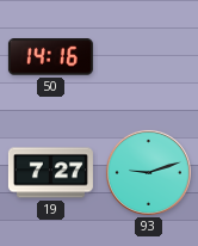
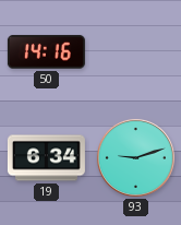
19: 7:27 -> 6:34 (46, 158)
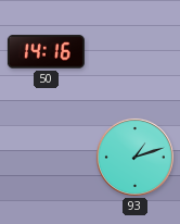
19: 6:34 -> none (46, 158)
93: 9:12 -> 1:12 (134, 157)
